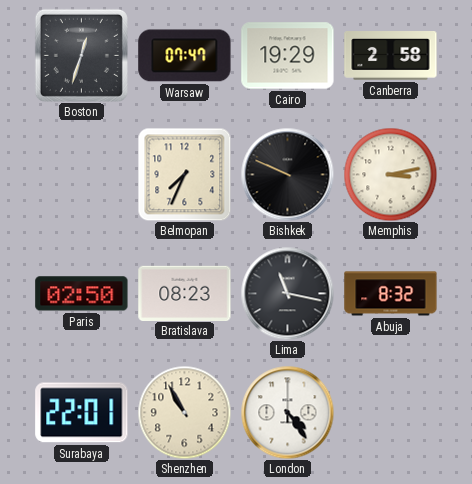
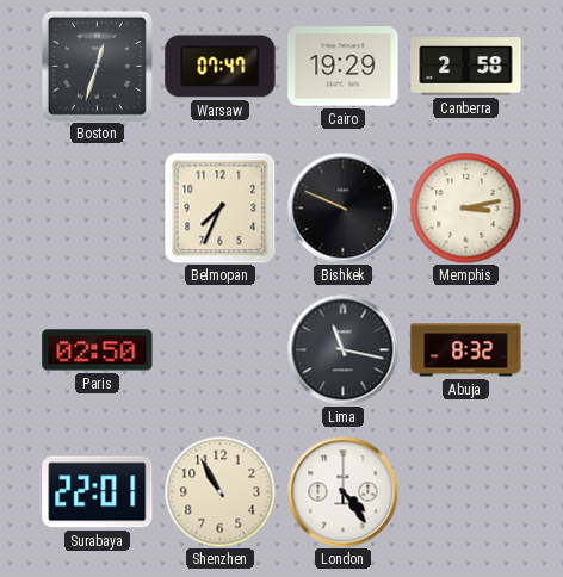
Bratislava: 08:23 -> none (185, 293)
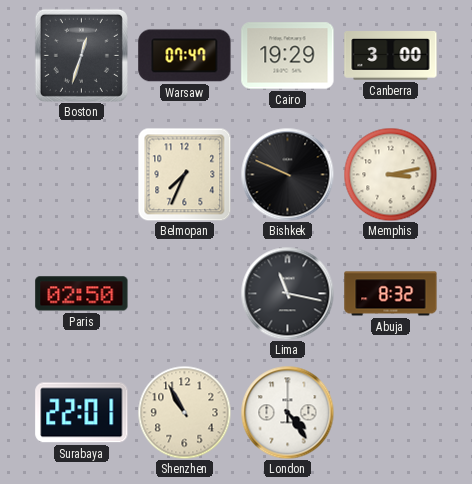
Canberra: 2:58 -> 3:00 (391, 56)
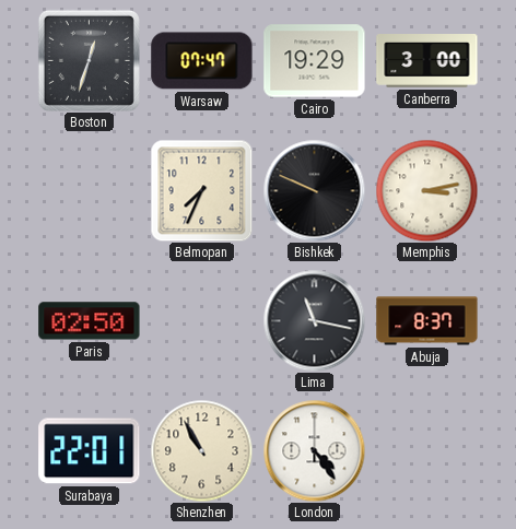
Abuja: 8:32 -> 8:37 (427, 321)
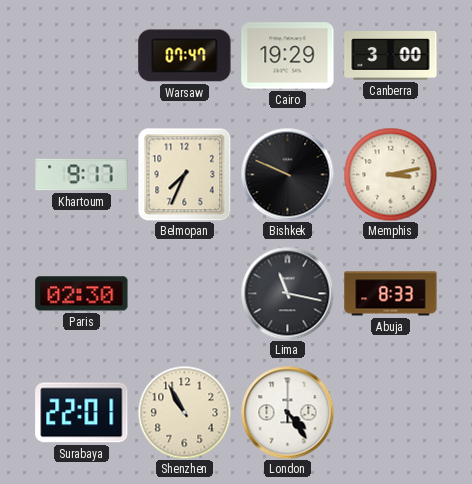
Boston: 12:33 -> none (89, 60)
Khartoum: none -> 9:17 (82, 175)
Paris: 02:50 -> 02:30 (82, 294)
Abuja: 8:37 -> 8:33 (391, 294)
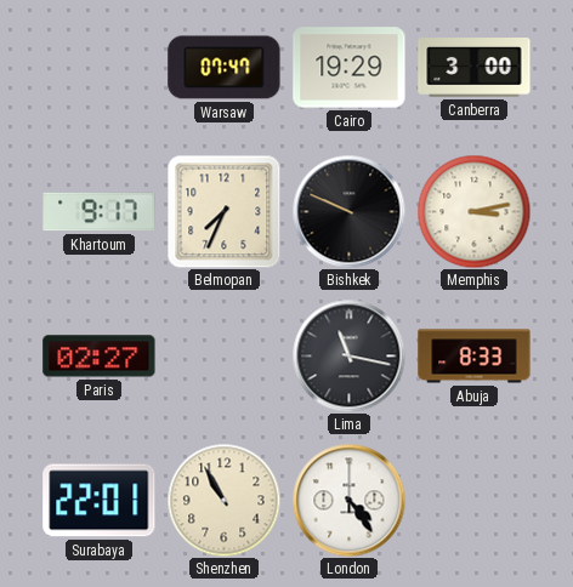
Paris: 02:30 -> 02:27 (100, 357)
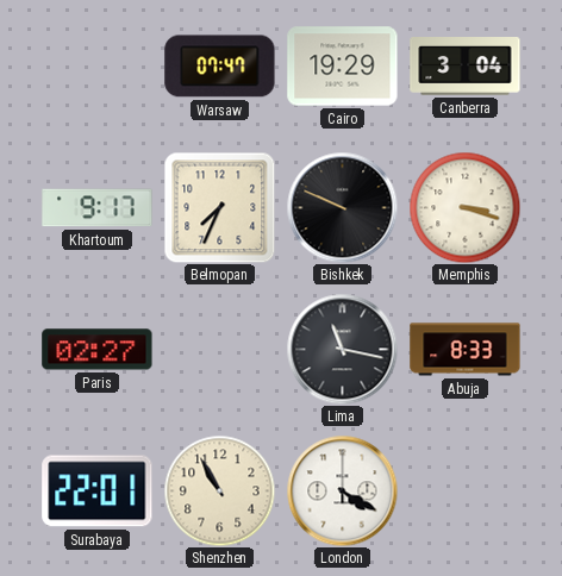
Canberra: 3:00 -> 3:04 (466, 67)
Memphis: 3:13 -> 3:18 (464, 207)
London: 4:24 -> 4:20 (342, 490)
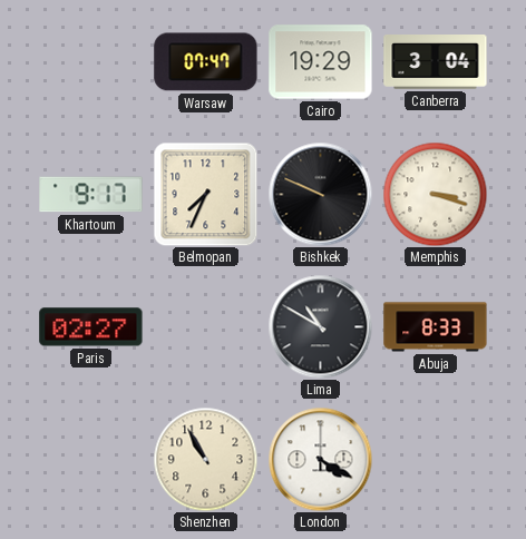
Lima: 11:17 -> 10:50 (320, 326)
Surabaya: 22:01 -> none (98, 492)
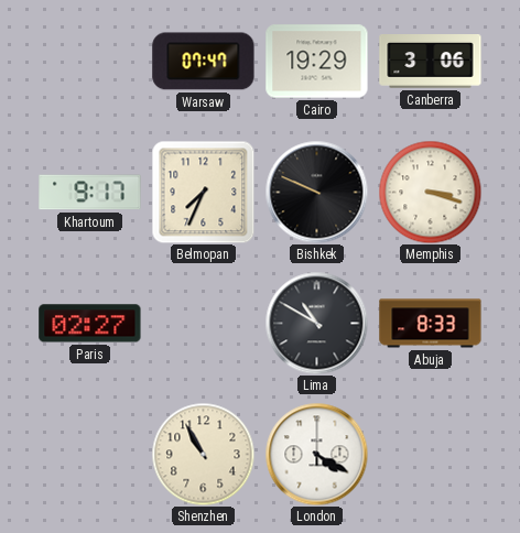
Canberra: 3:04 -> 3:06 (431, 62)
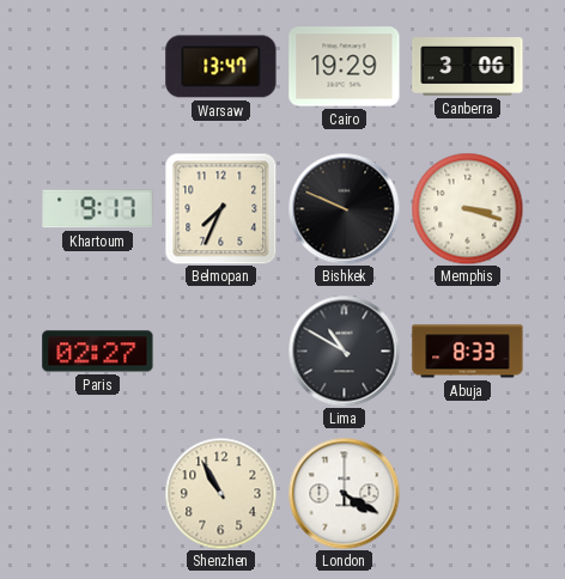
Warsaw: 07:47 -> 13:47 (221, 67)
